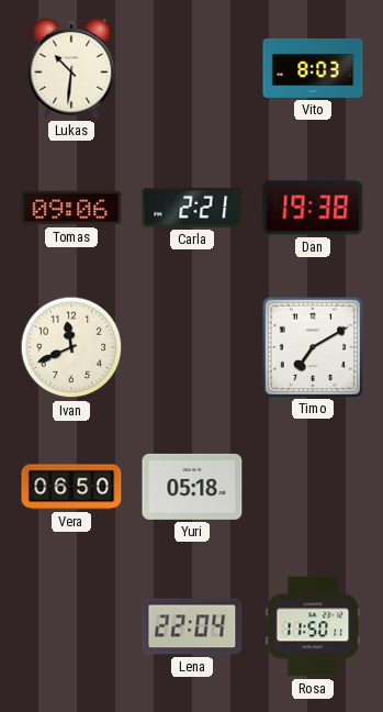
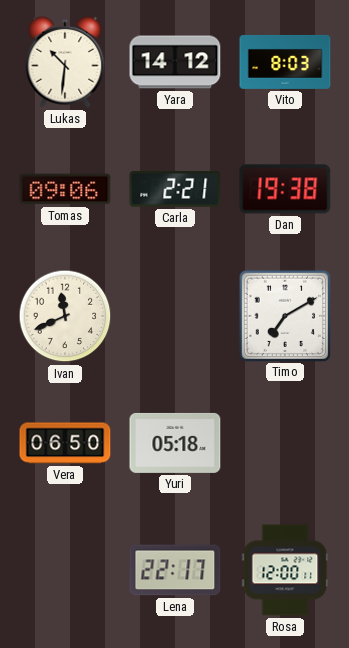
Yara: none -> 14:12 (175, 62)
Lena: 22:04 -> 22:17 (175, 570)
Rosa: 11:50 -> 12:00 (285, 570)
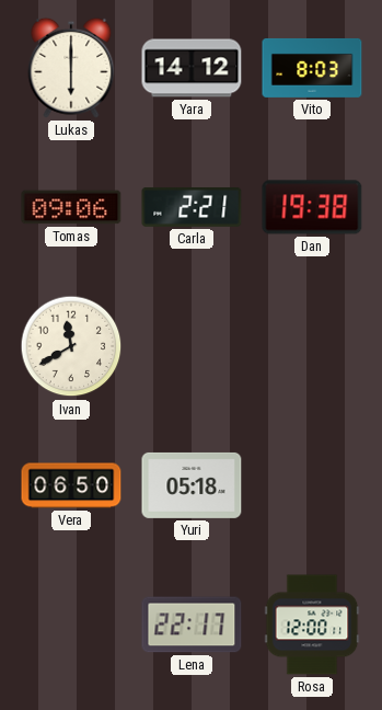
Lukas: 10:31 -> 6:00 (71, 68)
Ivan: 11:41 -> 11:40 (71, 346)
Timo: 7:10 -> none (284, 315)
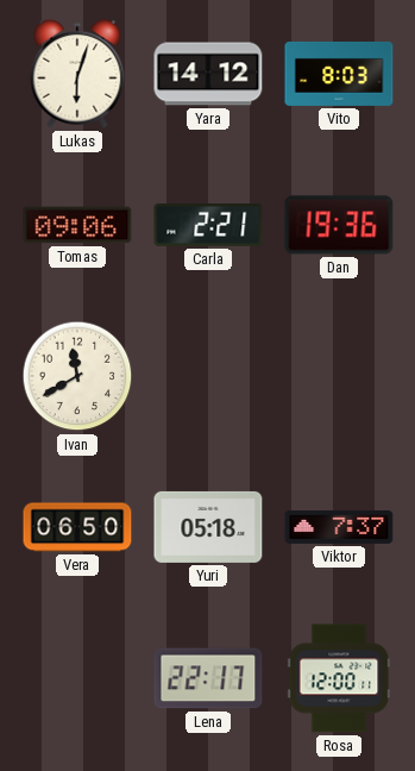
Lukas: 6:00 -> 6:03 (77, 74)
Dan: 19:38 -> 19:36 (339, 225)
Viktor: none -> 7:37 (339, 527)
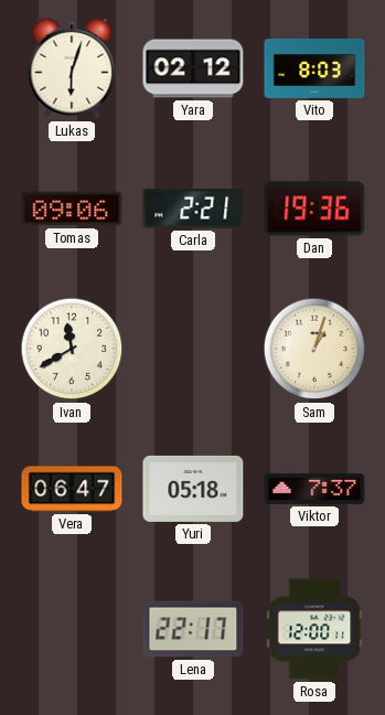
Yara: 14:12 -> 02:12 (193, 68)
Sam: none -> 1:03 (314, 349)
Vera: 06:50 -> 06:47 (72, 489)
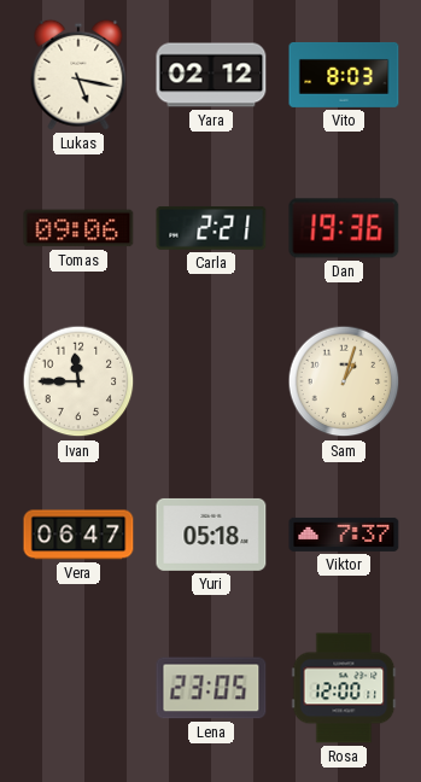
Lukas: 6:03 -> 5:17 (78, 75)
Ivan: 11:40 -> 11:45 (78, 381)
Lena: 22:17 -> 23:05 (211, 688)
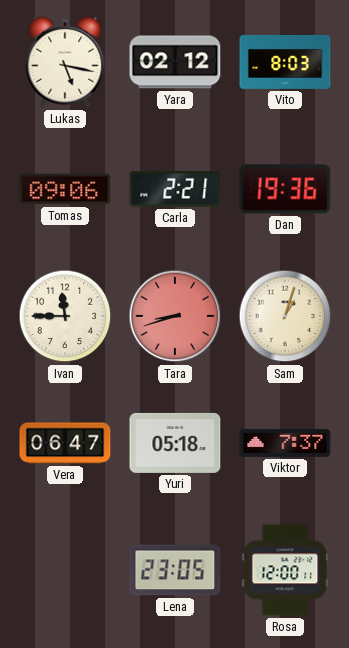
Tara: none -> 8:42 (175, 316)
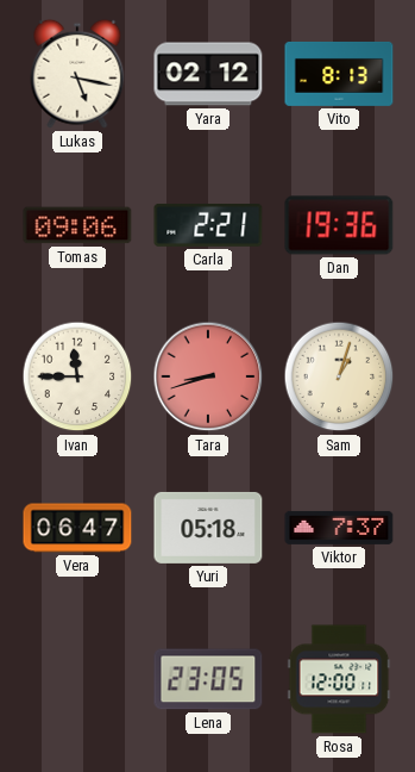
Vito: 8:03 -> 8:13 (339, 74)
